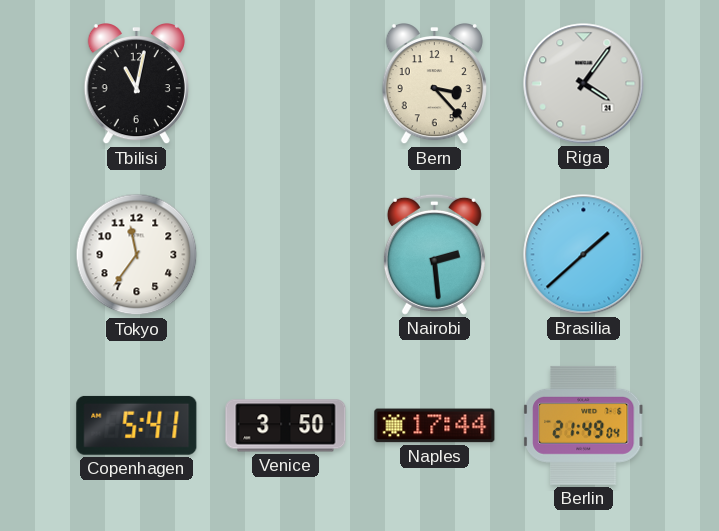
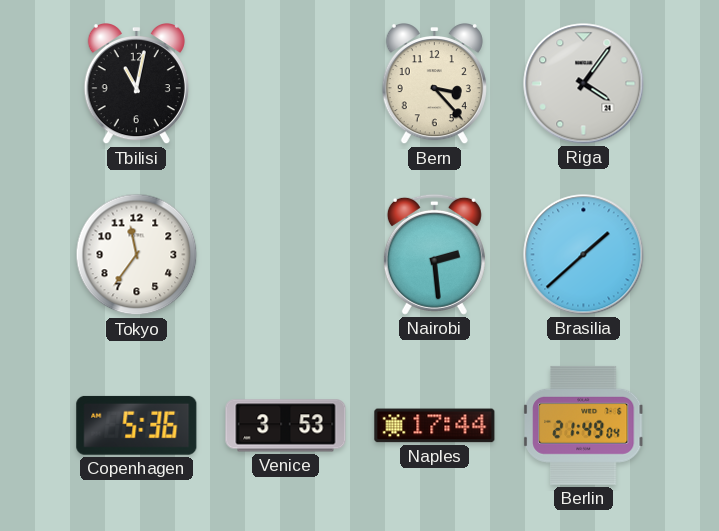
Copenhagen: 5:41 -> 5:36 (137, 425)
Venice: 3:50 -> 3:53 (286, 426)
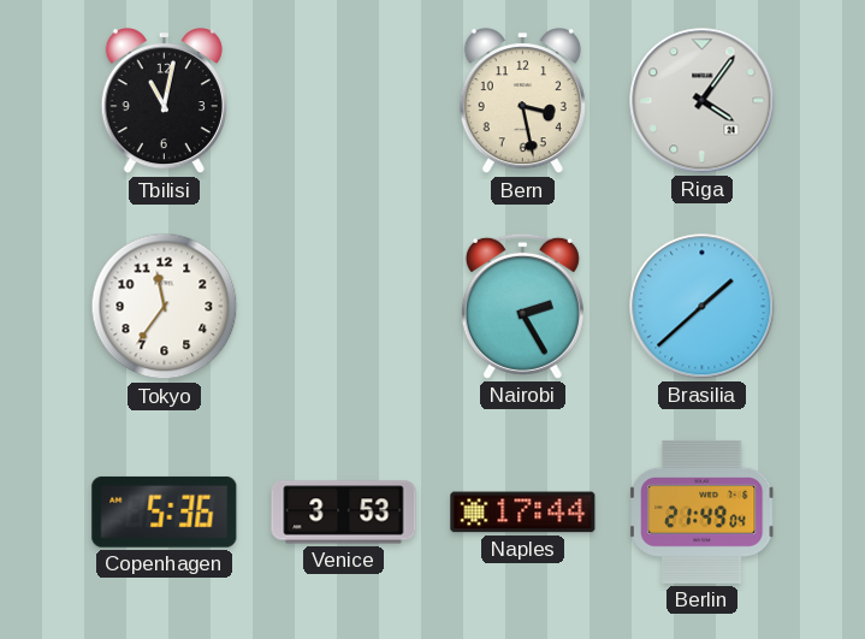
Bern: 3:23 -> 3:28 (522, 102)
Nairobi: 2:29 -> 2:25 (522, 306)
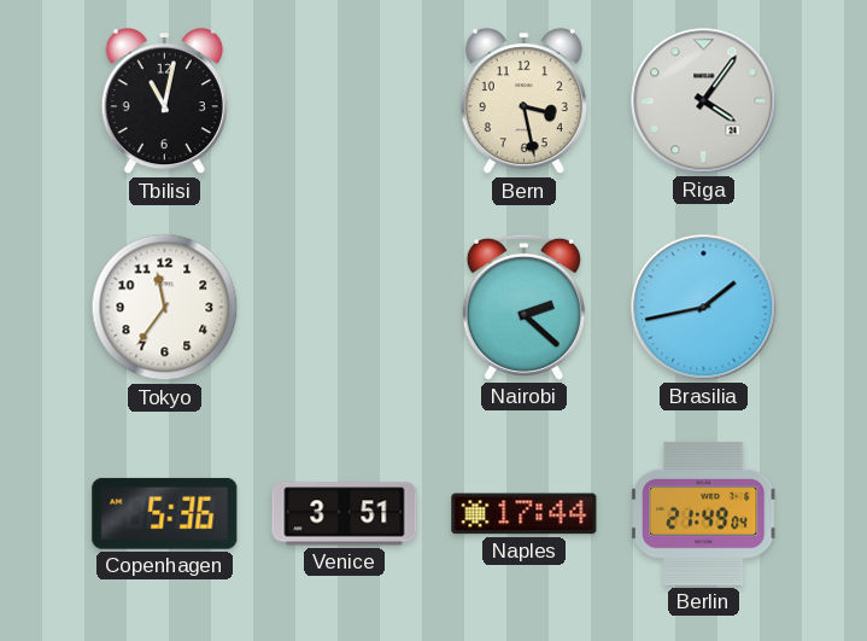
Nairobi: 2:25 -> 2:22 (523, 307)
Brasilia: 1:38 -> 1:43 (704, 308)
Venice: 3:53 -> 3:51 (345, 514)
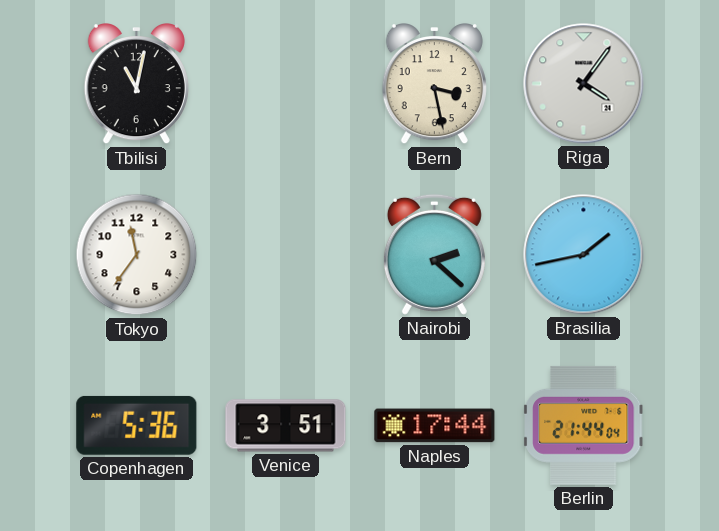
Berlin: 21:49 -> 21:44 (585, 425)
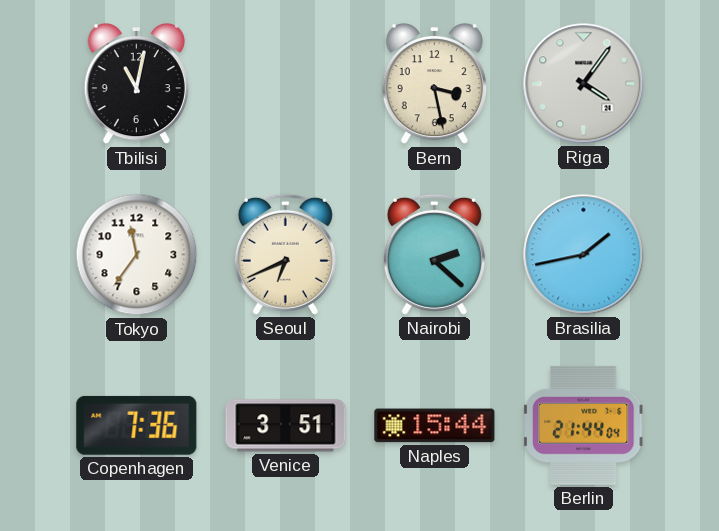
Seoul: none -> 6:41 (285, 254)
Copenhagen: 5:36 -> 7:36 (137, 425)
Naples: 17:44 -> 15:44 (435, 426)
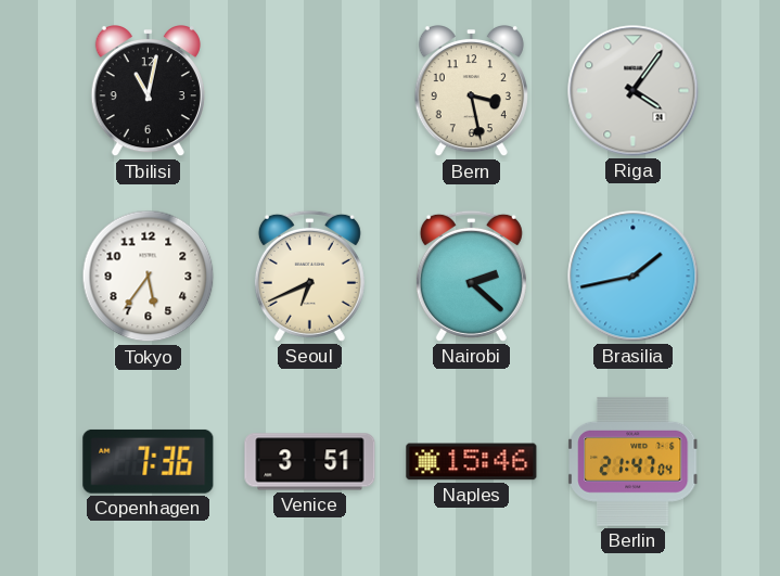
Tokyo: 11:36 -> 5:36 (149, 277)
Naples: 15:44 -> 15:46 (472, 462)
Berlin: 21:44 -> 21:47 (635, 461)
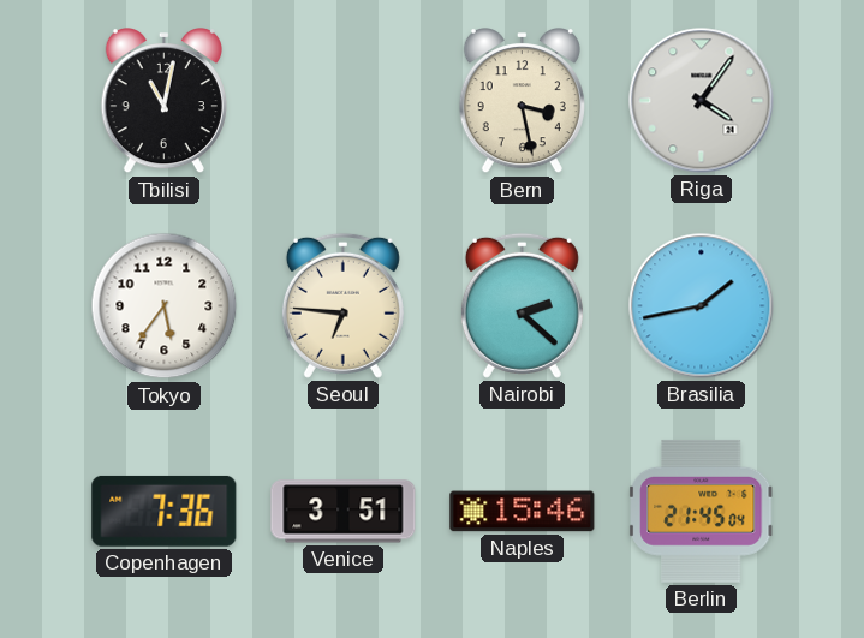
Seoul: 6:41 -> 6:46 (342, 305)
Berlin: 21:47 -> 21:45 (703, 511)
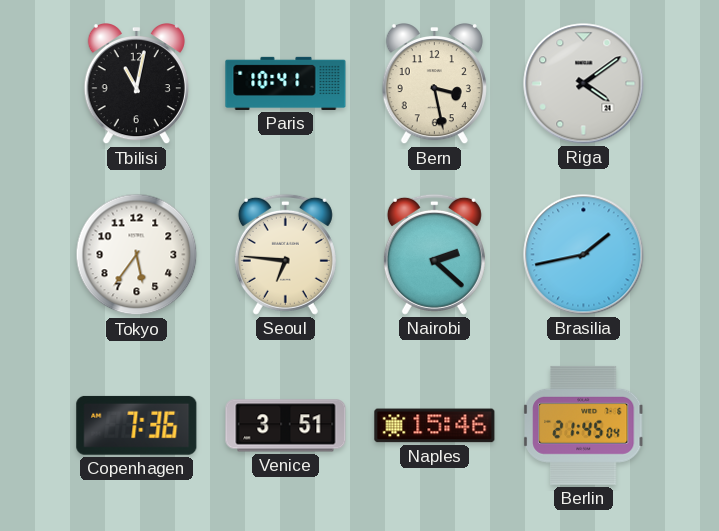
Paris: none -> 10:41 (286, 83)
Riga: 4:06 -> 4:09 (584, 84)
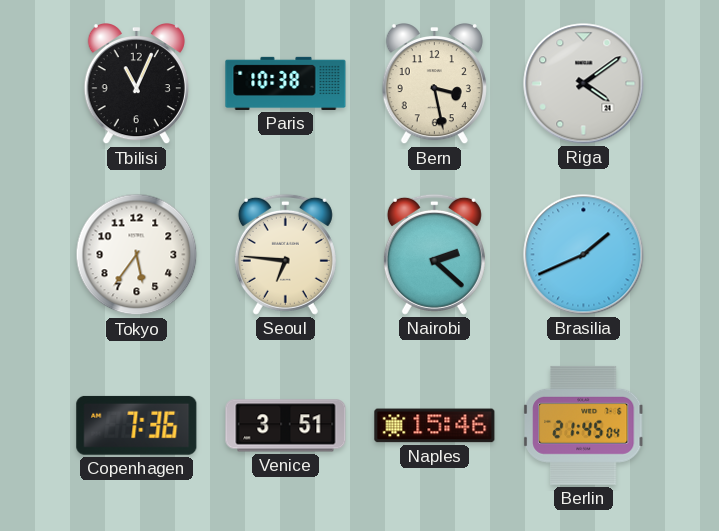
Tbilisi: 11:02 -> 11:04 (136, 85)
Paris: 10:41 -> 10:38 (286, 83)
Brasilia: 1:43 -> 1:41 (584, 255)
